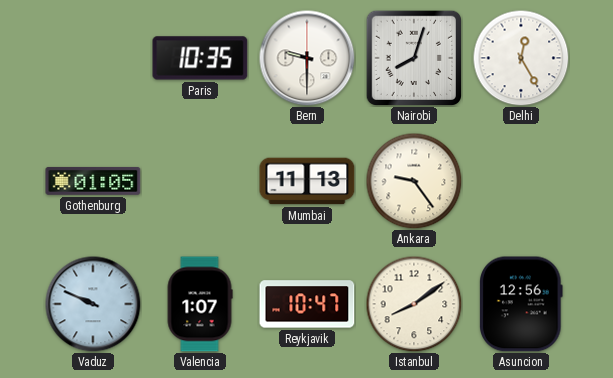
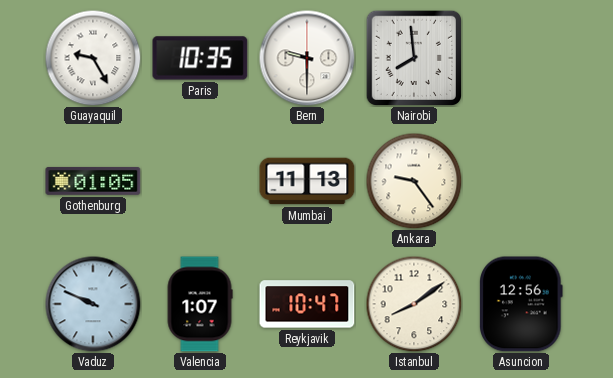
Guayaquil: none -> 9:25 (93, 58)
Nairobi: 8:03 -> 7:59 (413, 57)
Delhi: 12:25 -> none (521, 58)
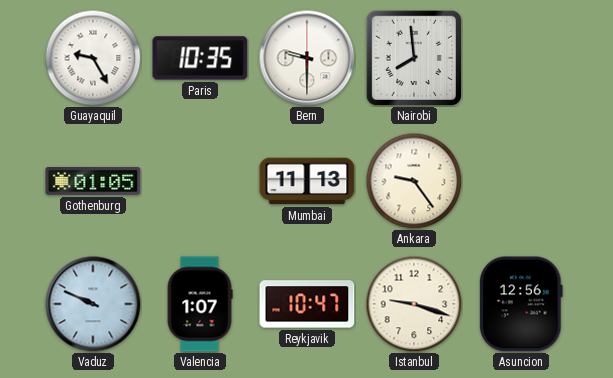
Istanbul: 8:09 -> 9:18 (414, 304)
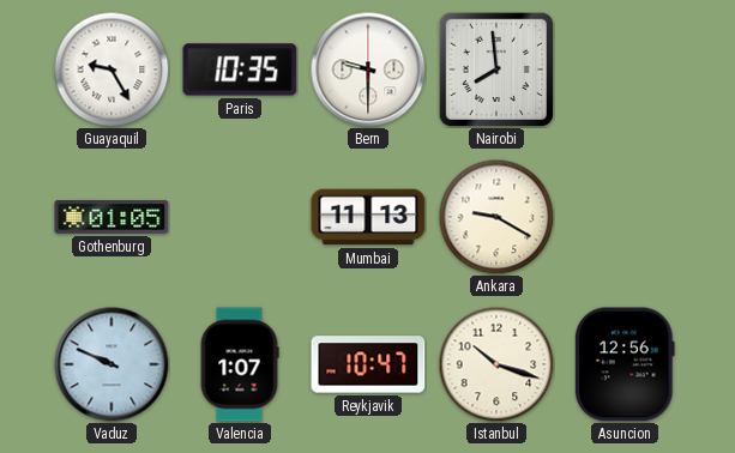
Ankara: 9:24 -> 9:20 (496, 217)
Istanbul: 9:18 -> 10:18 (496, 364)
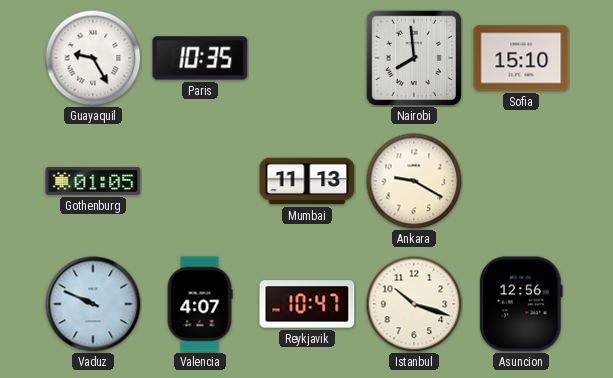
Bern: 9:30 -> none (368, 70)
Sofia: none -> 15:10 (521, 58)
Valencia: 1:07 -> 4:07 (200, 304)
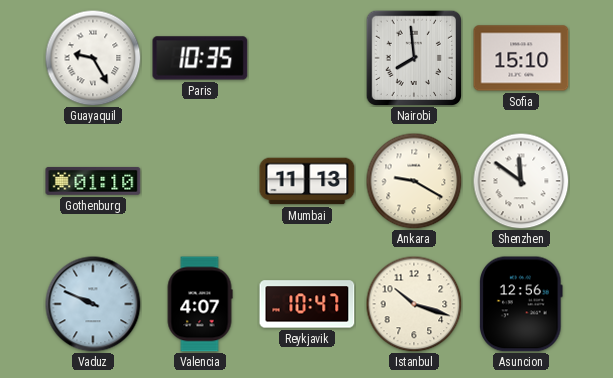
Gothenburg: 01:05 -> 01:10 (93, 181)
Shenzhen: none -> 11:51 (521, 181)
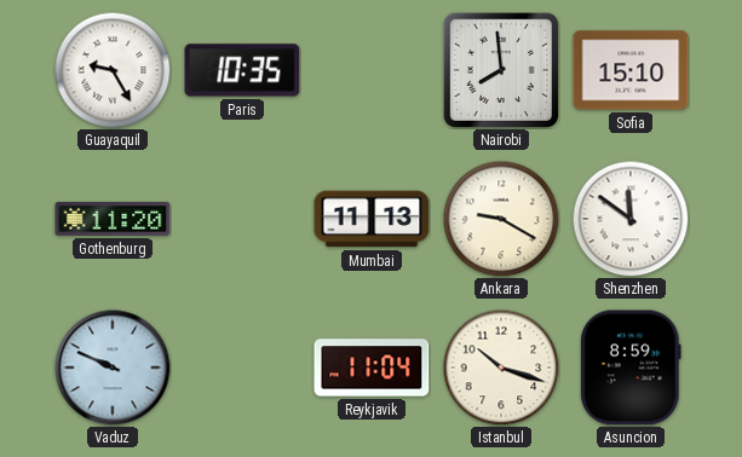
Gothenburg: 01:10 -> 11:20 (113, 219)
Valencia: 4:07 -> none (200, 304)
Reykjavik: 10:47 -> 11:04 (372, 368)
Asuncion: 12:56 -> 8:59 (631, 368)
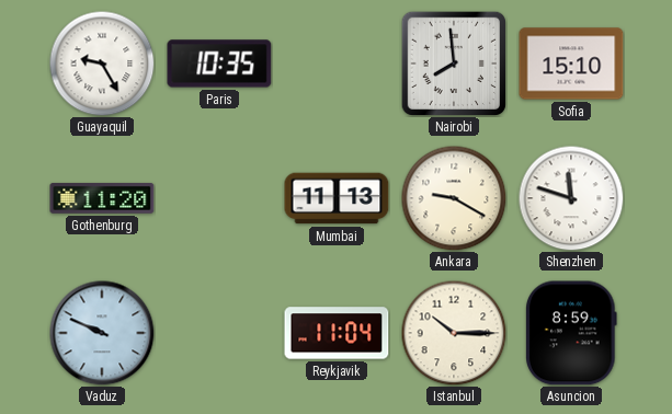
Shenzhen: 11:51 -> 11:48 (571, 198)
Istanbul: 10:18 -> 10:15 (454, 333)
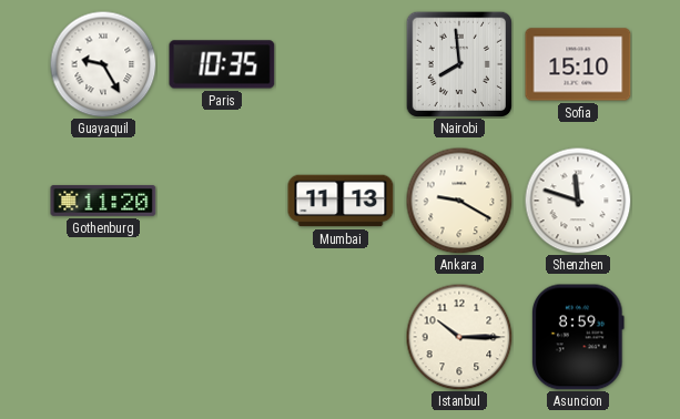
Vaduz: 9:49 -> none (102, 333)
Reykjavik: 11:04 -> none (337, 333)
